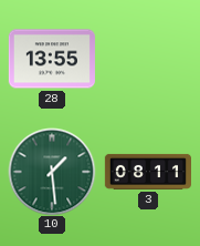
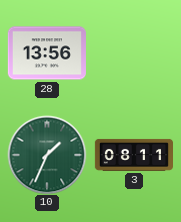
28: 13:55 -> 13:56 (47, 53)
10: 1:29 -> 1:34 (47, 155)
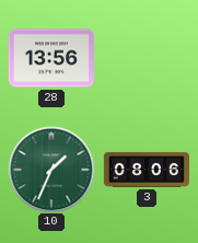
3: 08:11 -> 08:06 (145, 170)
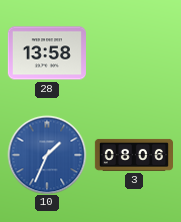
28: 13:56 -> 13:58 (47, 53)
10 dial: green -> blue (47, 155)
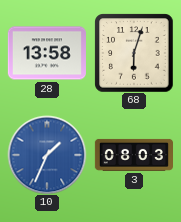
68: none -> 6:03 (134, 53)
3: 08:06 -> 08:03 (133, 155)
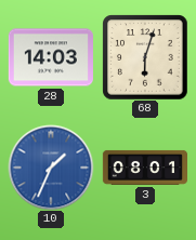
28: 13:58 -> 14:03 (51, 57)
3: 08:03 -> 08:01 (144, 168)
